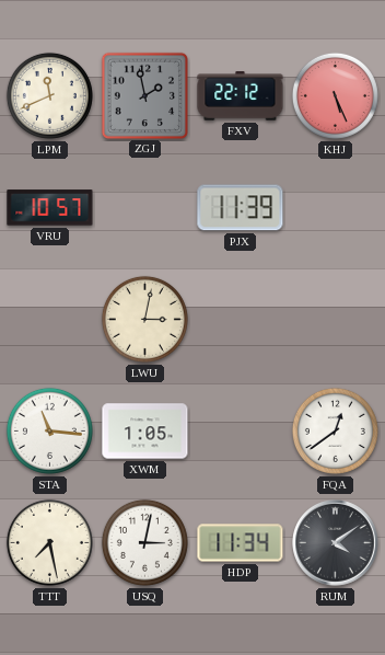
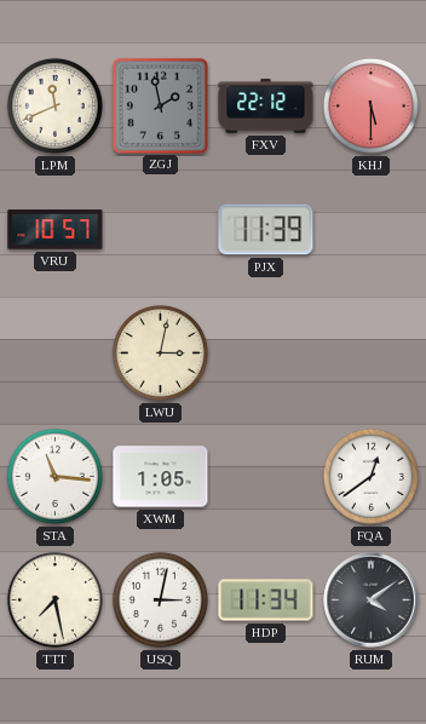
KHJ: 5:26 -> 5:30 (370, 105)
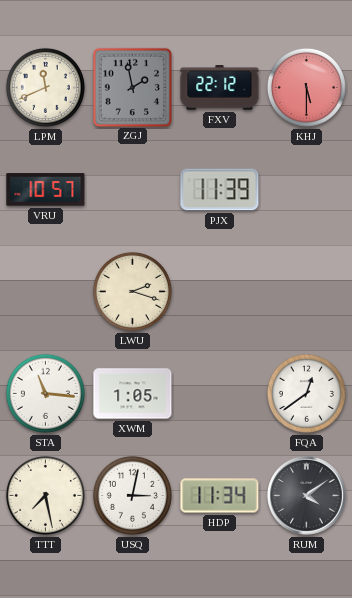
LWU: 3:02 -> 2:18 (132, 291)
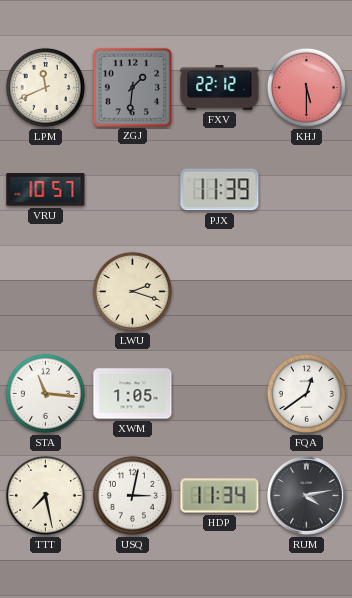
ZGJ: 1:58 -> 1:31 (132, 87)
RUM: 4:09 -> 4:13 (307, 496)
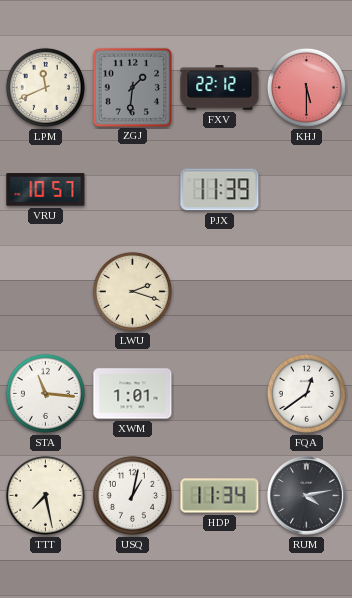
XWM: 1:05 -> 1:01 (133, 394)
USQ: 3:02 -> 1:02 (132, 495)
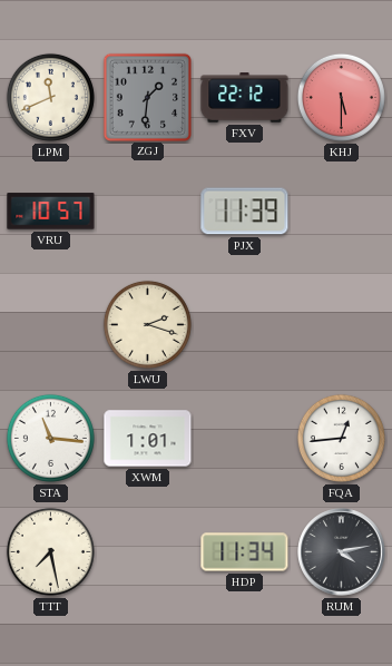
FQA: 12:39 -> 12:44 (341, 438)
USQ: 1:02 -> none (132, 495)
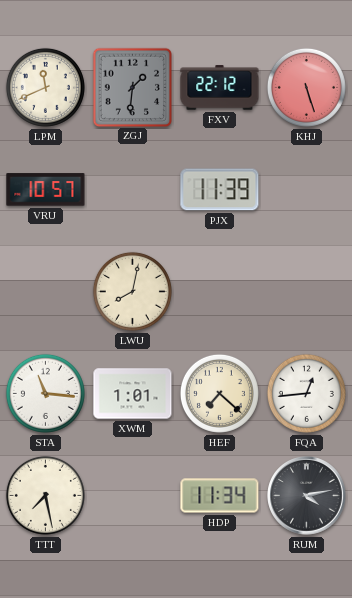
KHJ: 5:30 -> 5:27 (306, 87)
LWU: 2:18 -> 8:02 (132, 291)
HEF: none -> 7:22 (219, 393)
